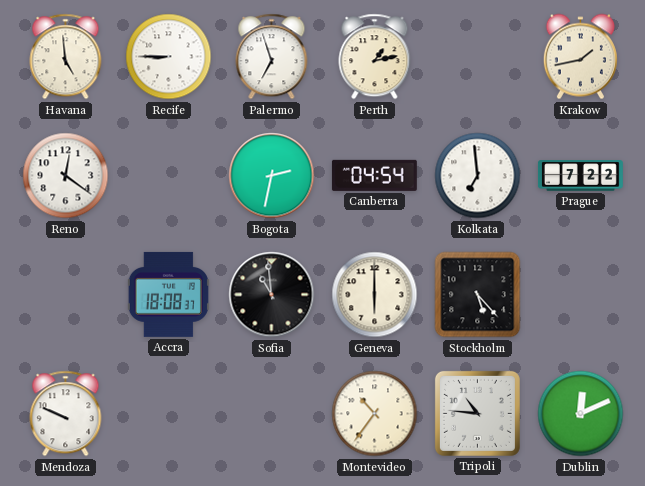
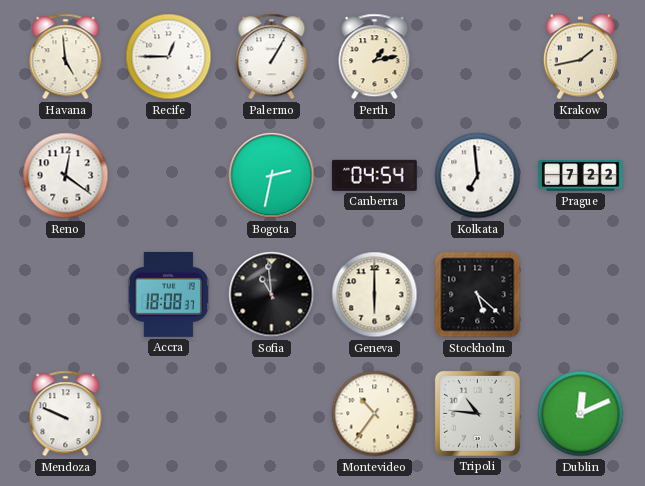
Recife: 8:45 -> 12:45 (169, 57)
Palermo: 6:57 -> 1:05 (272, 57)
Stockholm: 5:23 -> 5:22 (478, 295)
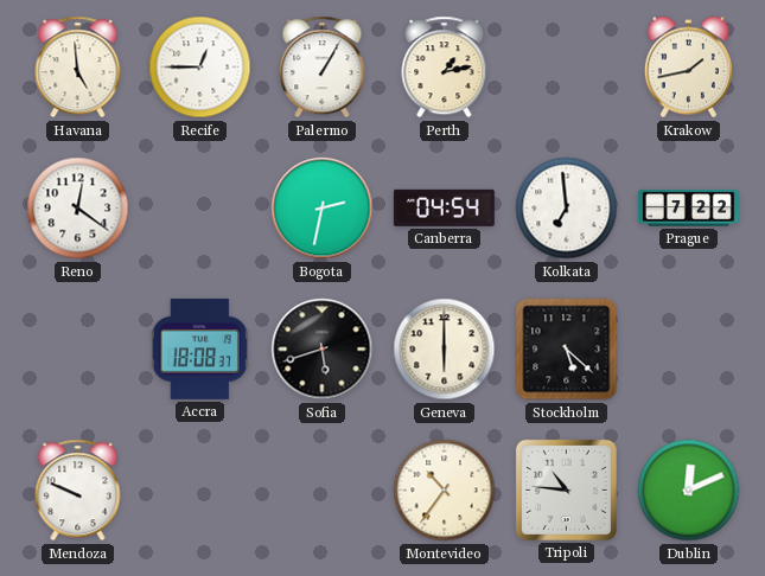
Sofia: 10:59 -> 5:42 (323, 350)
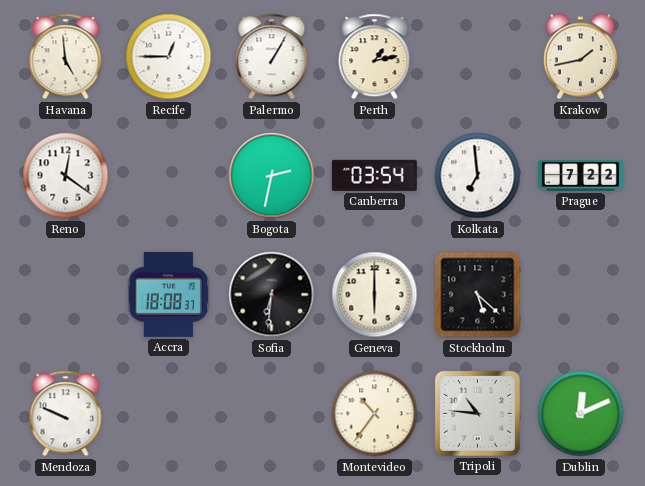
Canberra: 04:54 -> 03:54 (374, 175)
Sofia: 5:42 -> 6:31 (272, 295)
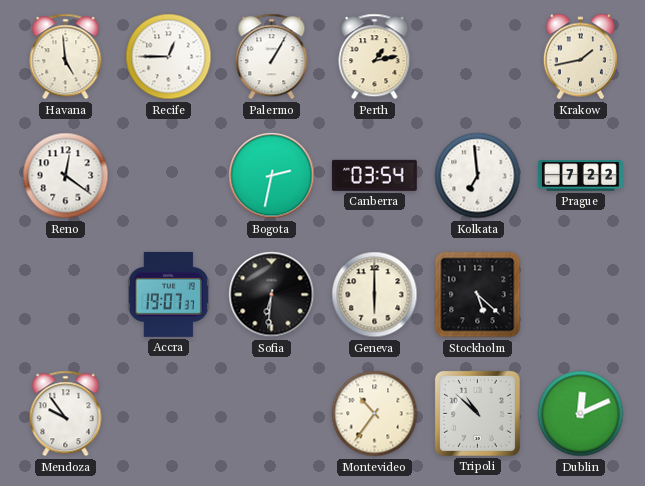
Accra: 18:08 -> 19:07 (168, 294)
Mendoza: 9:49 -> 9:54 (66, 414)
Tripoli: 10:46 -> 10:52 (477, 413)
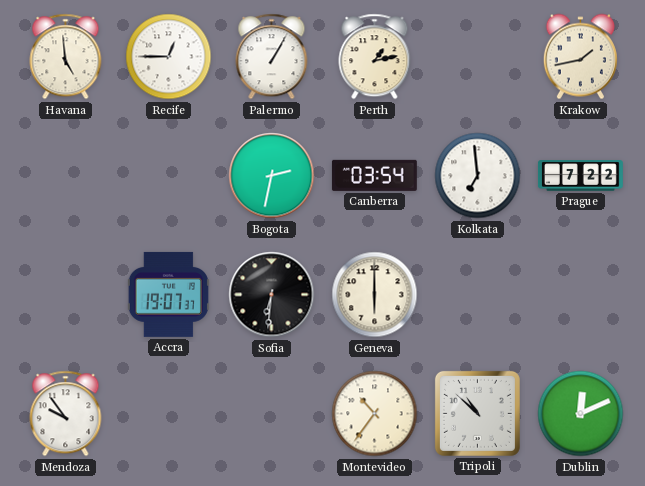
Reno: 12:21 -> none (66, 176)
Stockholm: 5:22 -> none (478, 295)
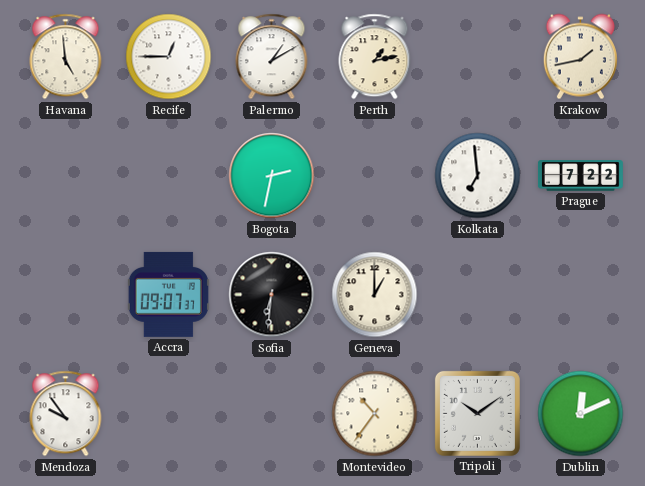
Palermo: 1:05 -> 1:10 (272, 57)
Canberra: 03:54 -> none (374, 175)
Accra: 19:07 -> 09:07 (168, 294)
Geneva: 6:00 -> 1:00 (375, 295)
Tripoli: 10:52 -> 10:09 (477, 413)
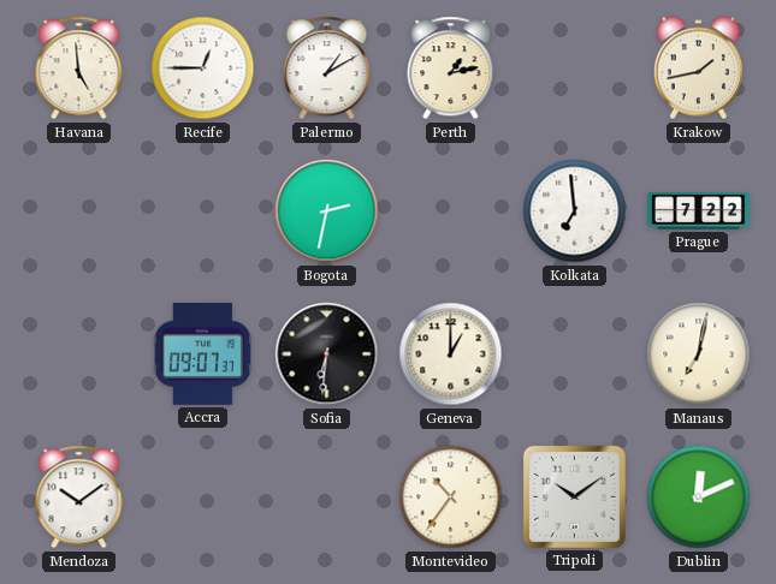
Manaus: none -> 7:02 (699, 354)
Mendoza: 9:54 -> 10:09 (79, 497)
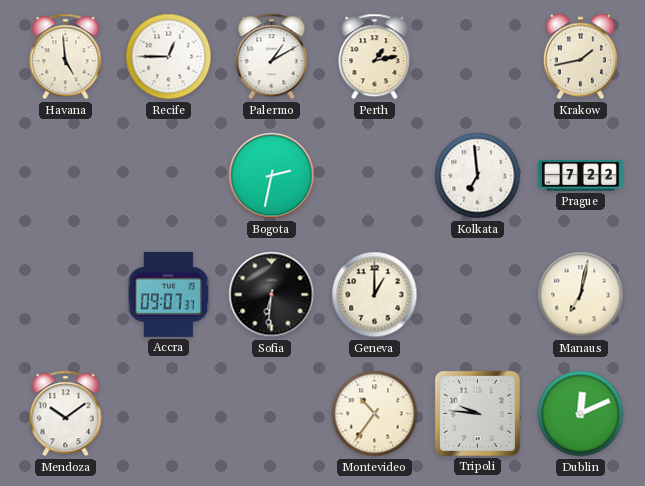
Tripoli: 10:09 -> 9:46 (477, 413)
